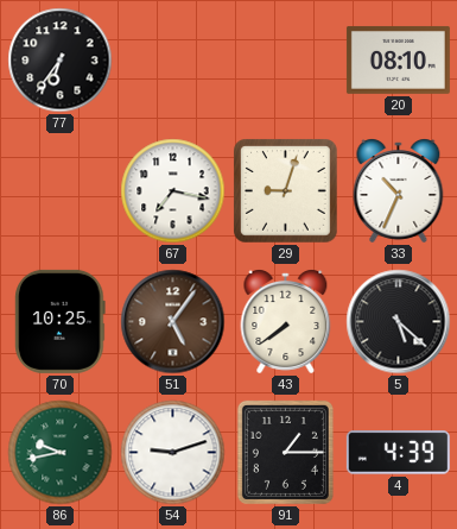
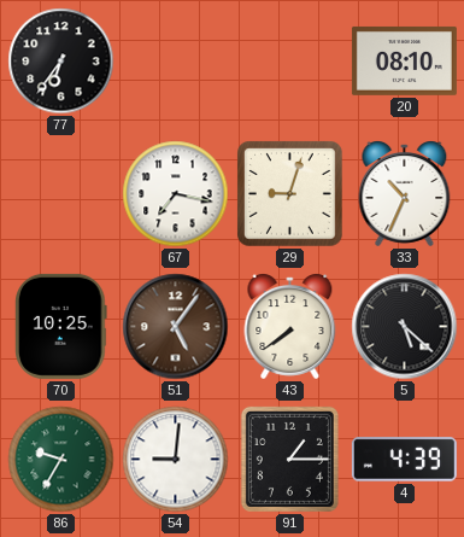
86: 9:43 -> 9:35 (61, 460)
54: 9:12 -> 9:01 (176, 460)
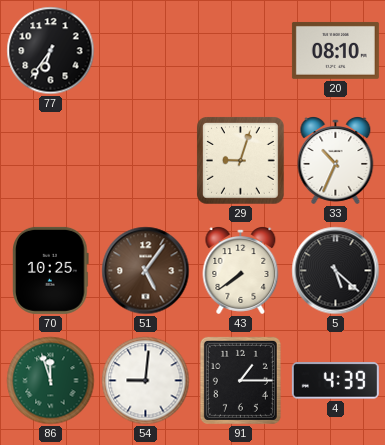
67: 7:17 -> none (176, 194)
86: 9:35 -> 11:57 (51, 381)
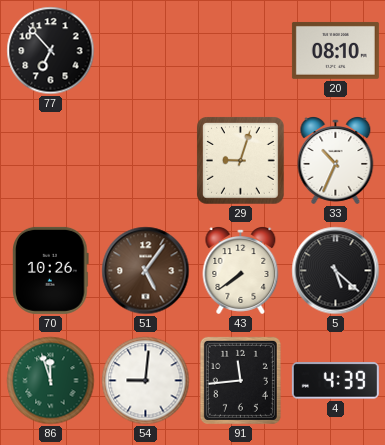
77: 6:36 -> 6:53 (51, 51)
70: 10:25 -> 10:26 (51, 270)
91: 1:15 -> 11:44 (240, 380)
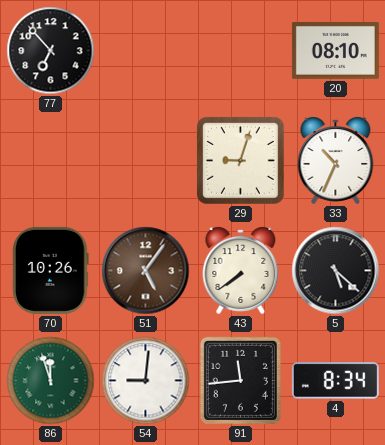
4: 4:39 -> 8:34 (335, 381)
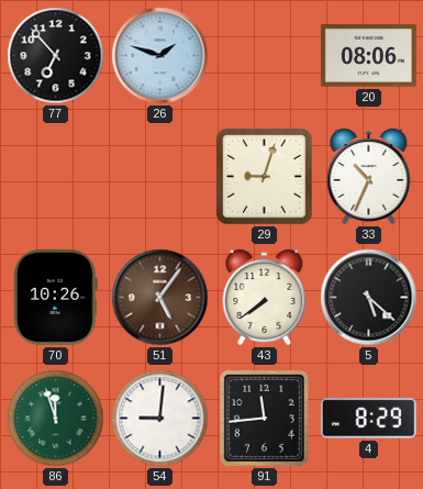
26: none -> 1:48 (160, 56)
20: 08:10 -> 08:06 (368, 55)
4: 8:34 -> 8:29 (368, 419)
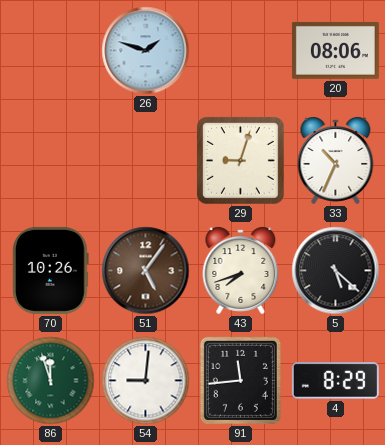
77: 6:53 -> none (56, 56)
43: 7:39 -> 7:42 (241, 271)
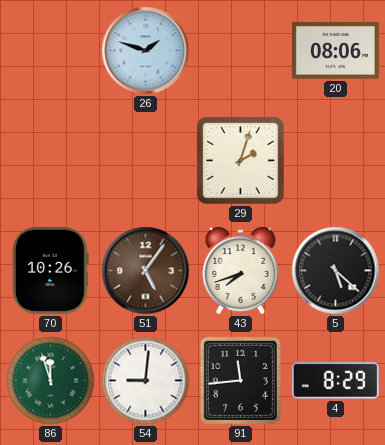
29: 9:03 -> 2:03 (241, 161)
33: 10:34 -> none (336, 161)
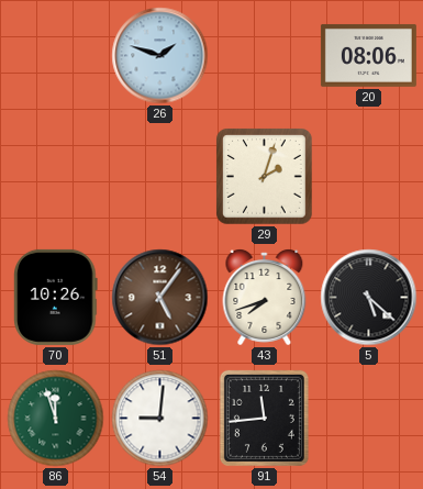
4: 8:29 -> none (335, 381)
